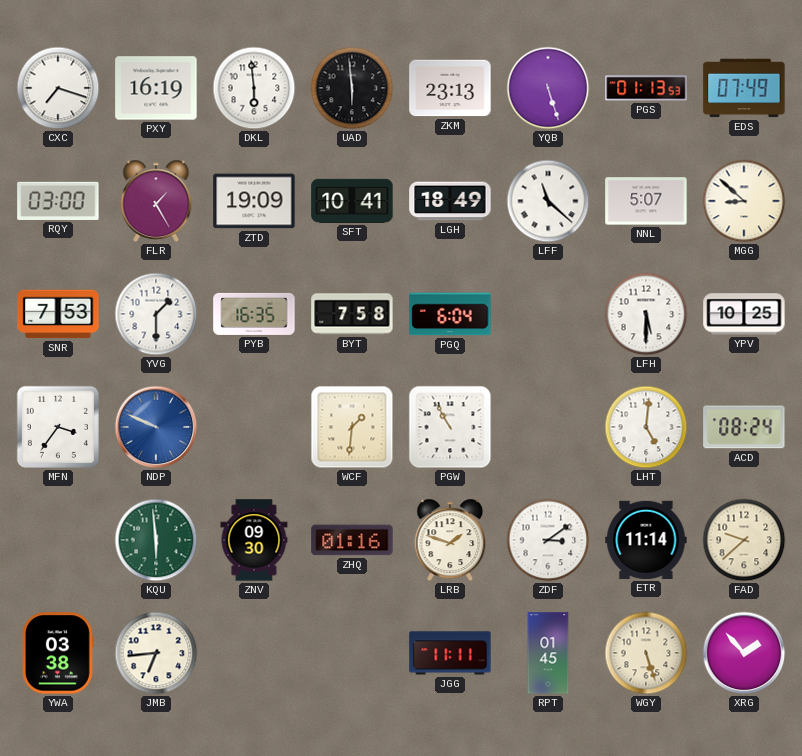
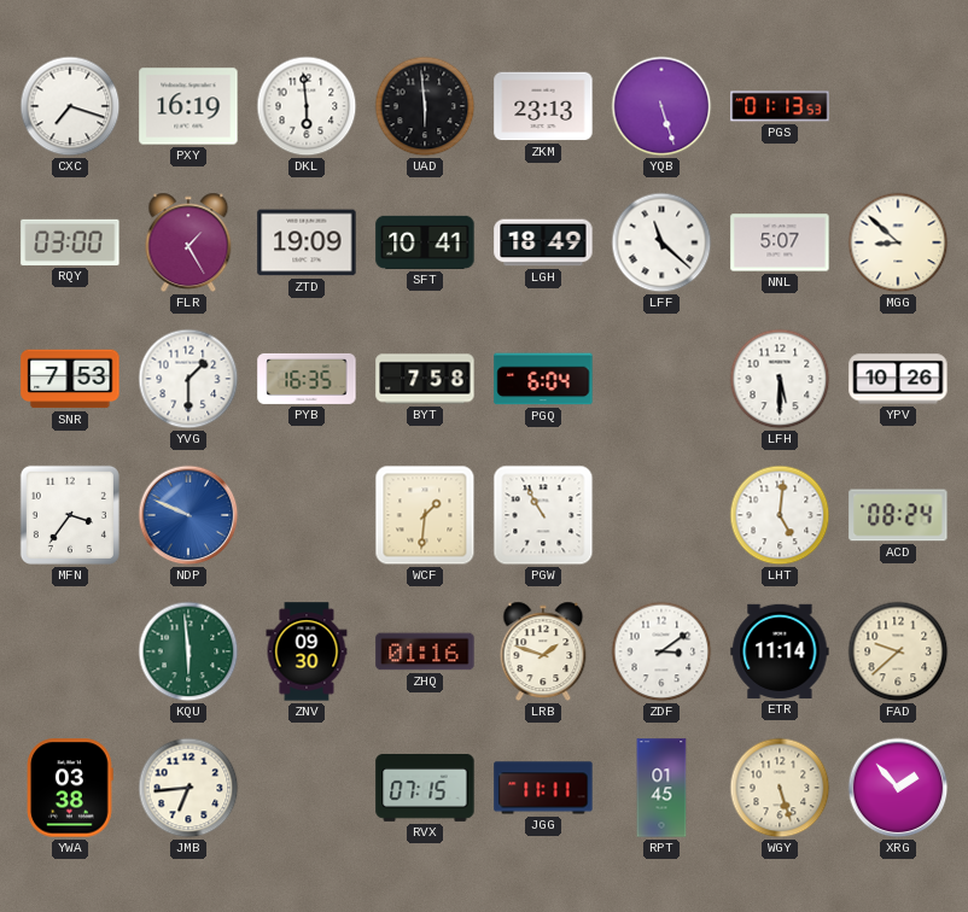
EDS: 07:49 -> none (744, 88)
YPV: 10:25 -> 10:26 (898, 379)
RVX: none -> 07:15 (425, 788)
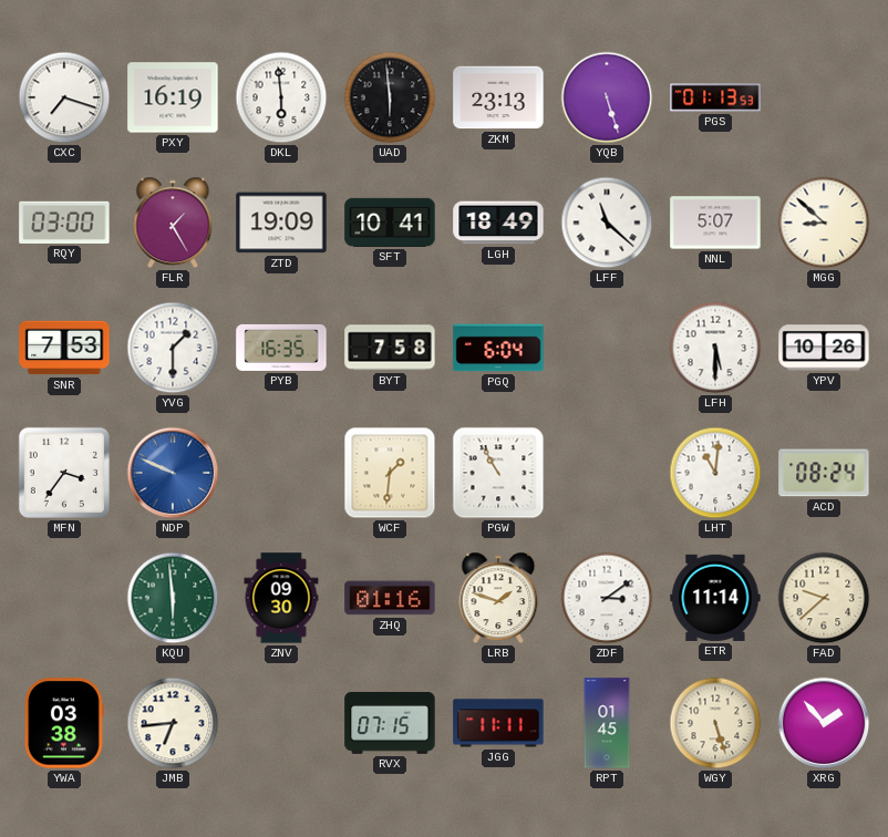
LHT: 5:01 -> 11:01 (715, 473)
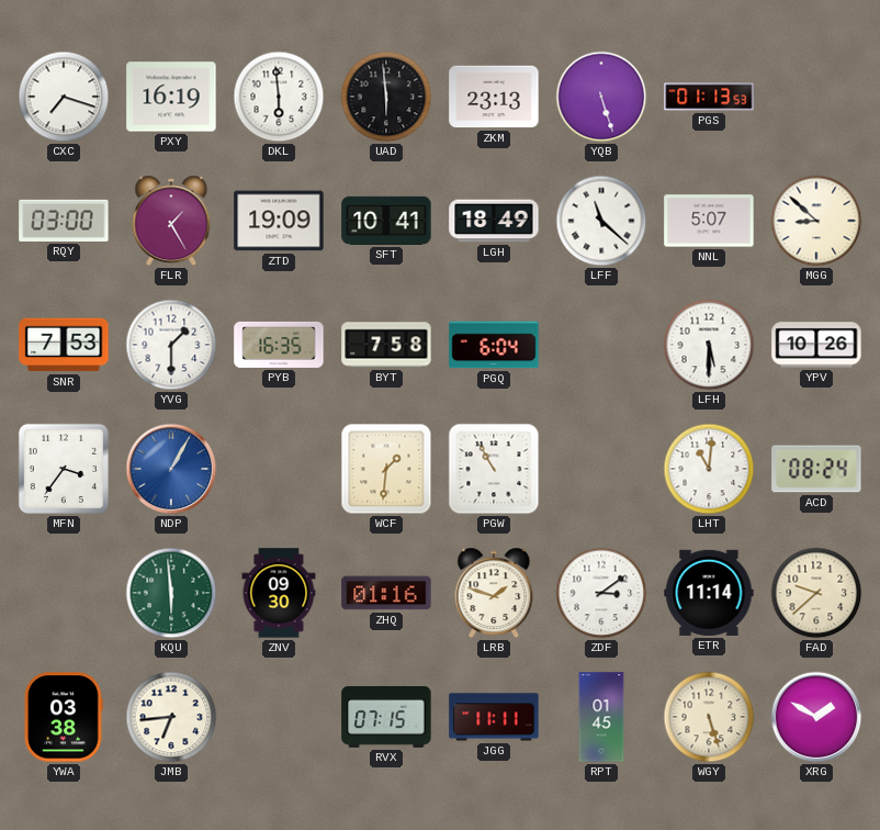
NDP: 9:49 -> 1:05 (171, 469)
XRG: 1:53 -> 1:50 (816, 717)
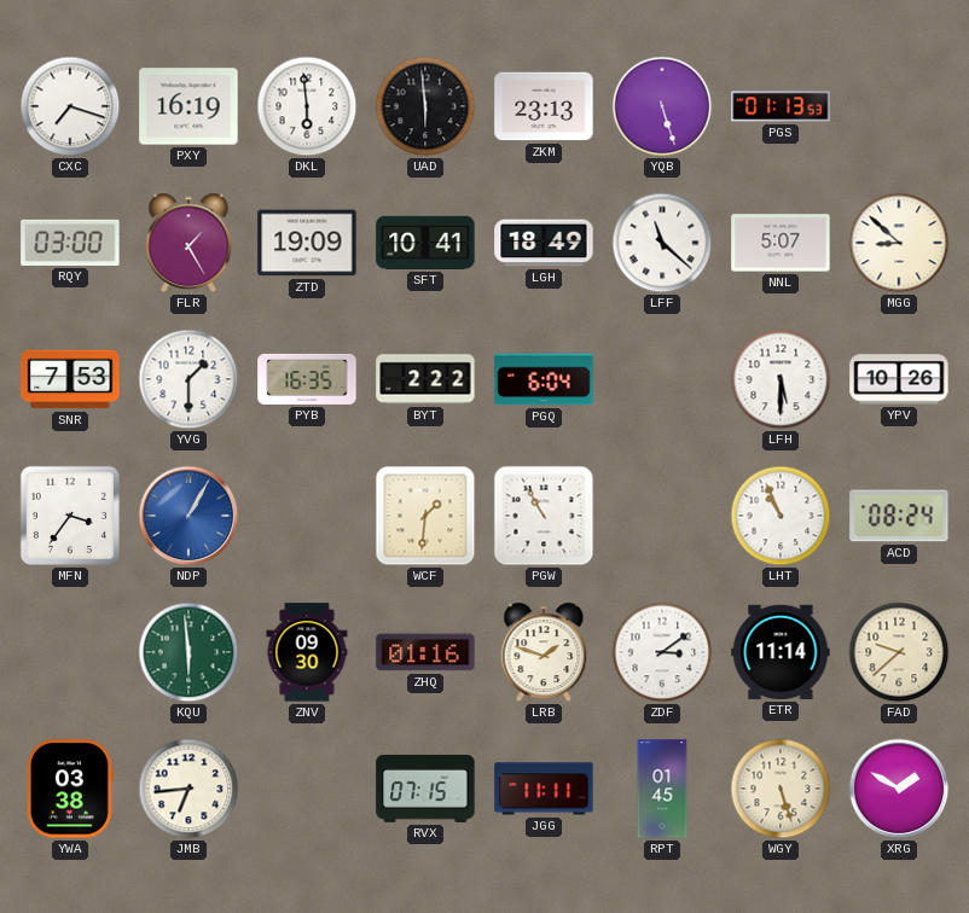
BYT: 7:58 -> 2:22 (425, 379)
LHT: 11:01 -> 10:56 (781, 516)
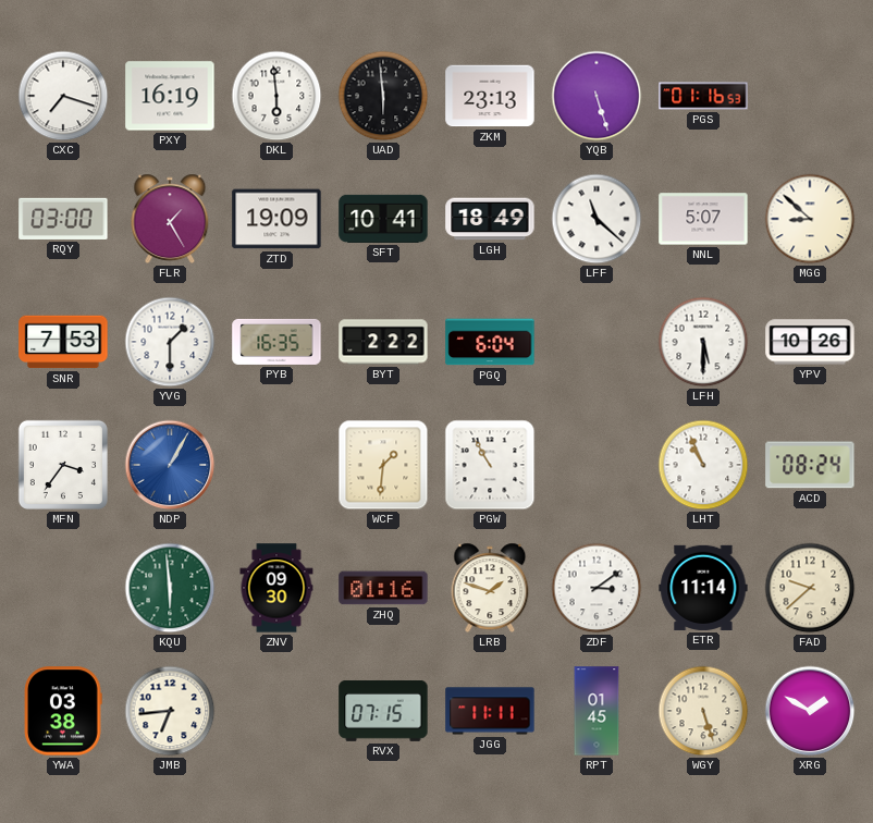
PGS: 01:13 -> 01:16 (703, 96)
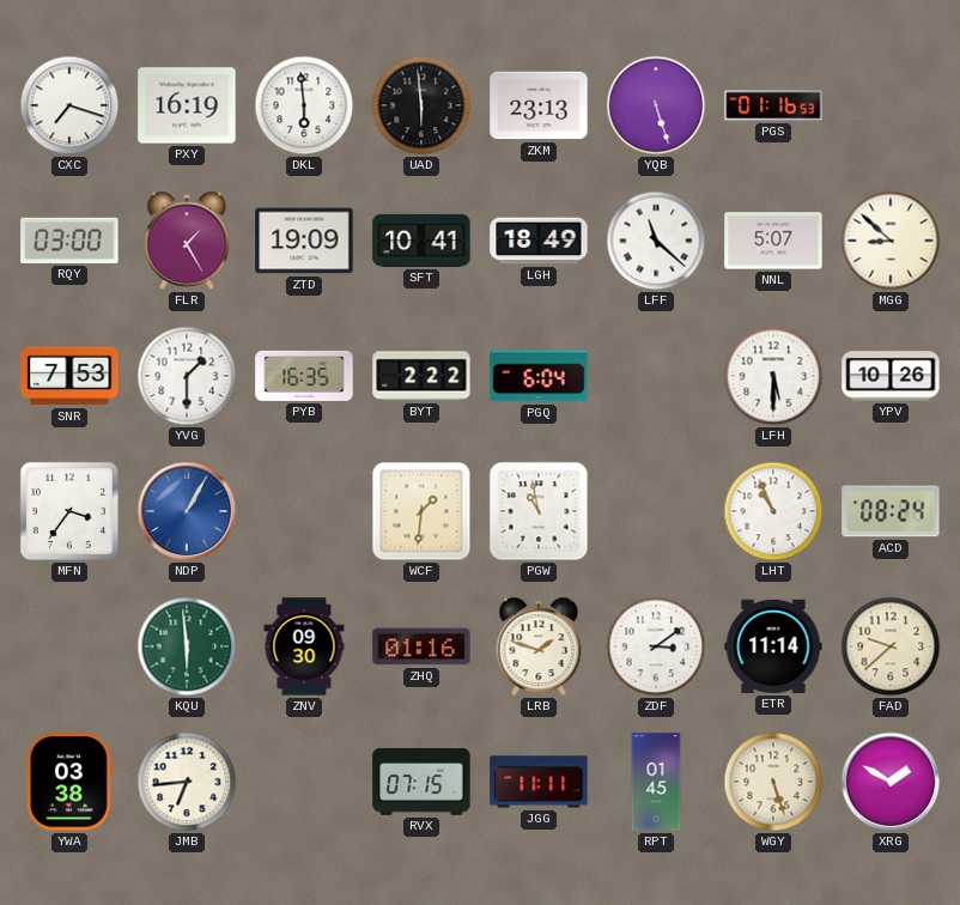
PGW: 10:55 -> 10:58 (539, 511)
